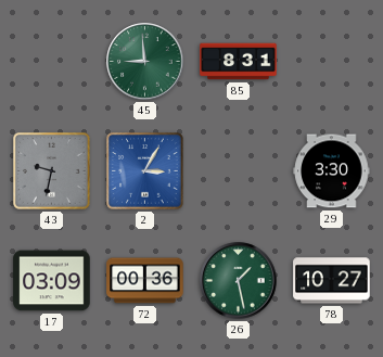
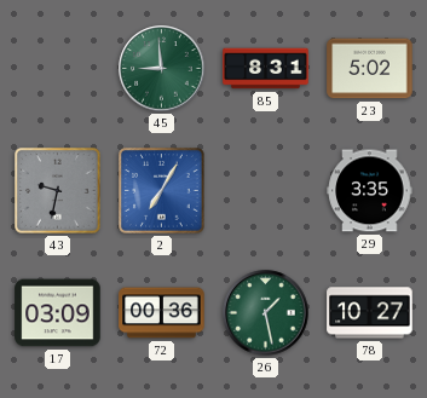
23: none -> 5:02 (370, 69)
2: 3:05 -> 7:05 (162, 191)
29: 3:30 -> 3:35 (370, 191)
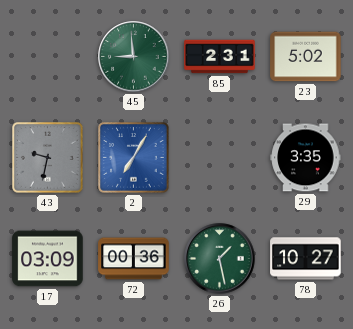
85: 8:31 -> 2:31 (220, 57)
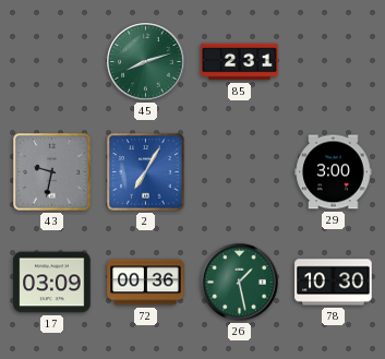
45: 8:59 -> 8:12 (146, 62)
23: 5:02 -> none (306, 57)
29: 3:35 -> 3:00 (334, 172)
78: 10:27 -> 10:30 (334, 283)
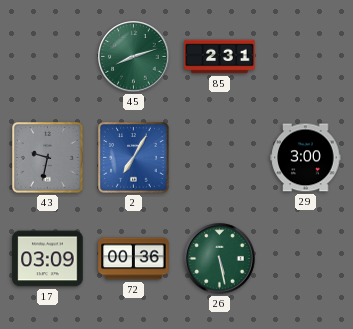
26: 1:28 -> 5:28 (220, 259)
78: 10:30 -> none (334, 283)
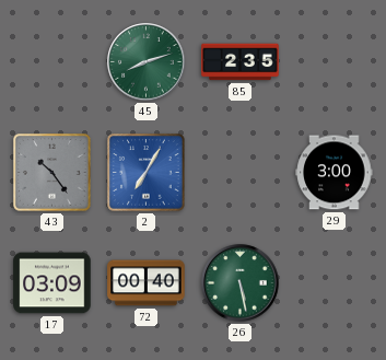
85: 2:31 -> 2:35 (241, 62)
43: 9:32 -> 10:24 (52, 173)
72: 00:36 -> 00:40 (147, 283)
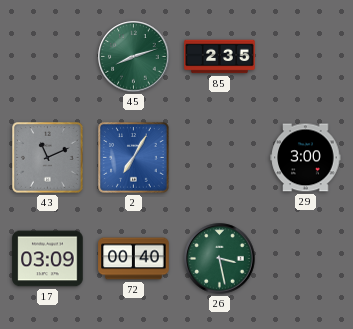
43: 10:24 -> 11:11 (48, 158)
26: 5:28 -> 3:28 (220, 259)
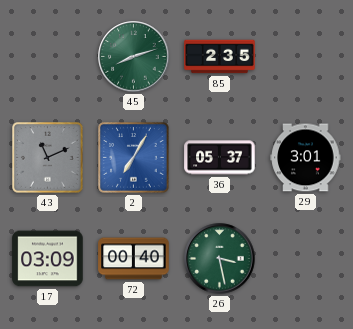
36: none -> 05:37 (220, 158)
29: 3:00 -> 3:01 (306, 158)
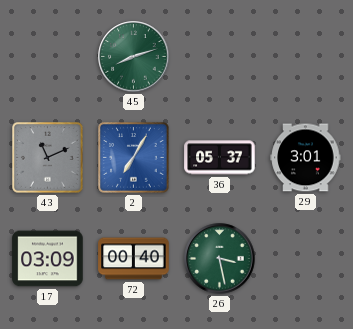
85: 2:35 -> none (220, 57)
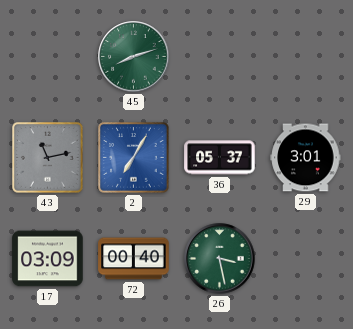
43: 11:11 -> 11:13 (48, 158)
